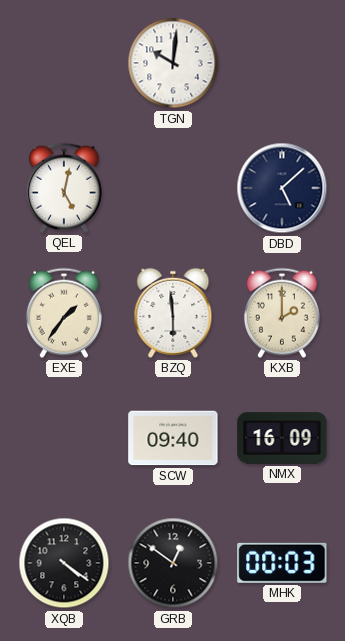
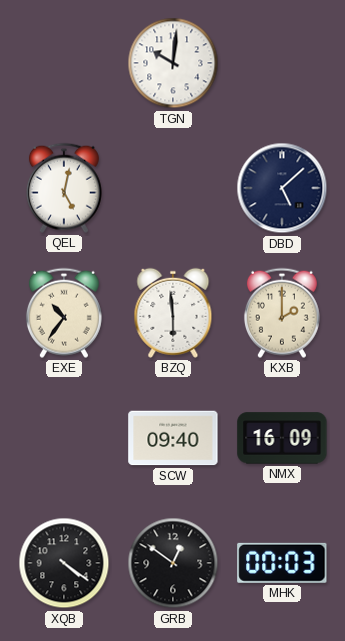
EXE: 1:36 -> 10:36 (64, 313)
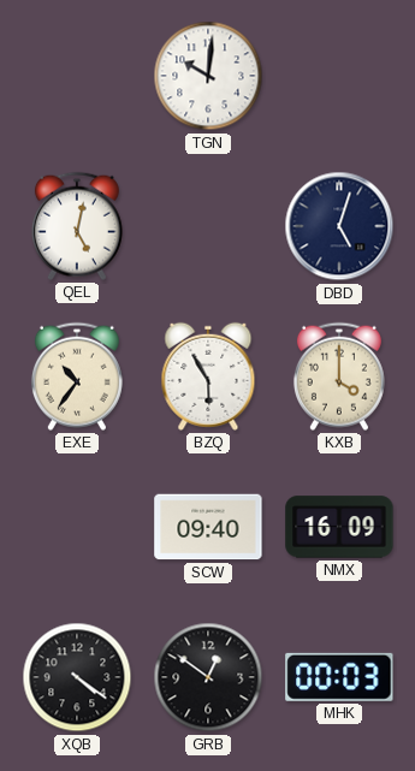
DBD: 5:08 -> 5:03 (339, 226)
BZQ: 5:59 -> 5:55 (208, 376)
KXB: 2:00 -> 4:00 (339, 376)
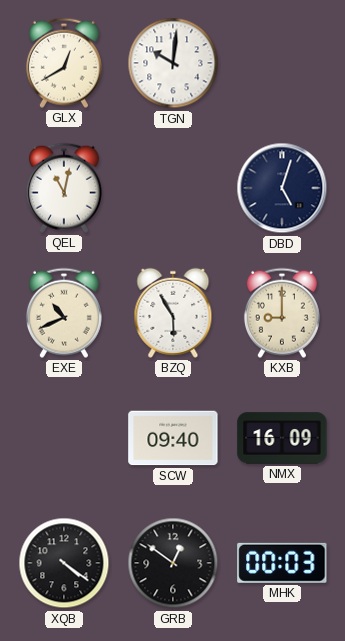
GLX: none -> 12:40 (64, 63)
QEL: 5:02 -> 11:02 (64, 188)
EXE: 10:36 -> 10:41 (64, 313)
KXB: 4:00 -> 9:00 (282, 313)
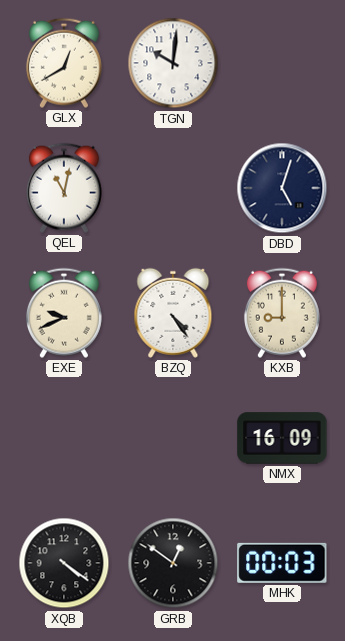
EXE: 10:41 -> 9:41 (64, 313)
BZQ: 5:55 -> 4:24 (173, 313)
SCW: 09:40 -> none (173, 438)
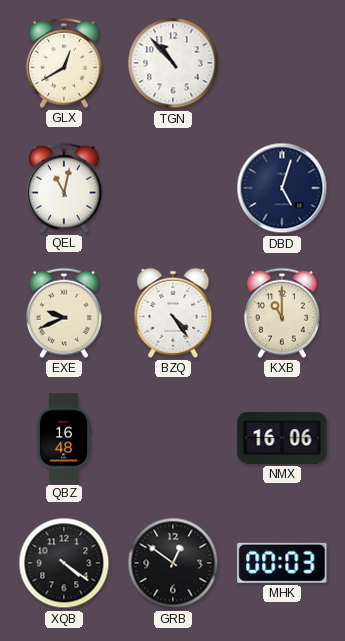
TGN: 10:01 -> 10:53 (173, 63)
KXB: 9:00 -> 11:00 (282, 313)
QBZ: none -> 16:48 (64, 438)
NMX: 16:09 -> 16:06 (282, 438)
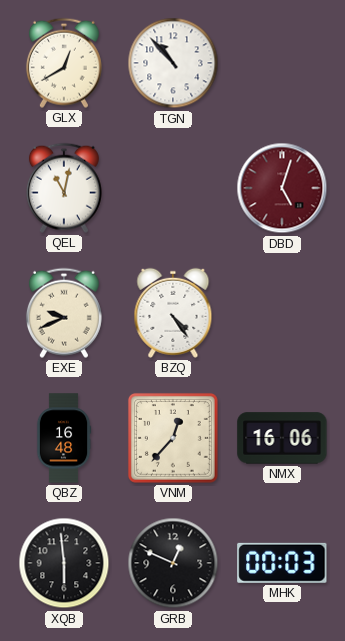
DBD dial: navy -> burgundy (282, 188)
KXB: 11:00 -> none (282, 313)
VNM: none -> 12:37 (173, 438)
XQB: 4:21 -> 5:59 (64, 563)
GRB: 12:51 -> 12:49 (173, 563)
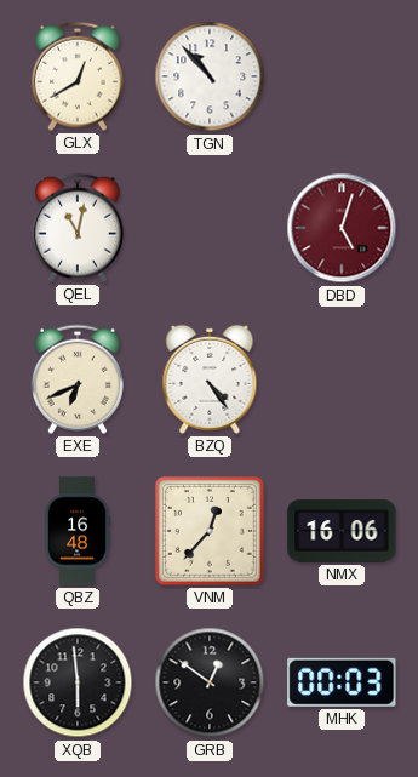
EXE: 9:41 -> 6:41 (78, 379)
GRB: 12:49 -> 12:51 (210, 682)
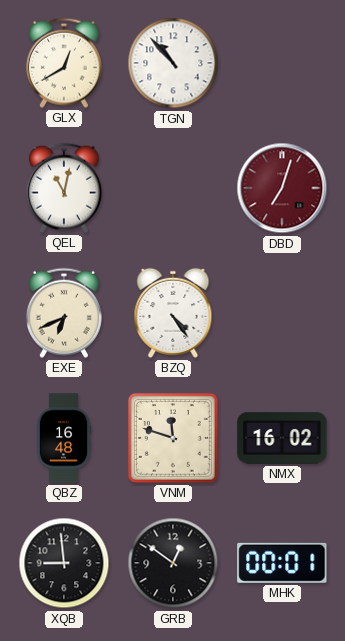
DBD: 5:03 -> 7:03 (282, 188)
VNM: 12:37 -> 11:48 (173, 438)
NMX: 16:06 -> 16:02 (282, 438)
XQB: 5:59 -> 8:59 (64, 563)
MHK: 00:03 -> 00:01 (282, 563)
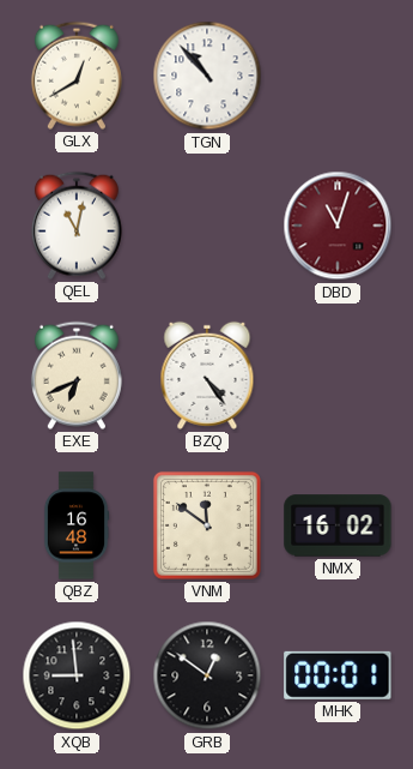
DBD: 7:03 -> 11:03 (338, 226)
VNM: 11:48 -> 11:51 (207, 525)
